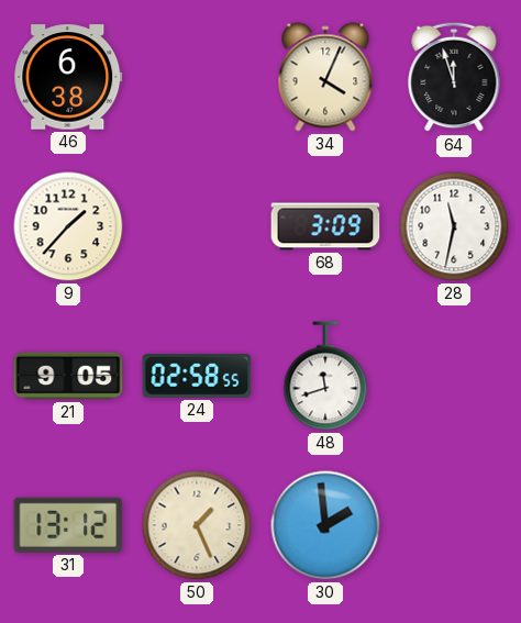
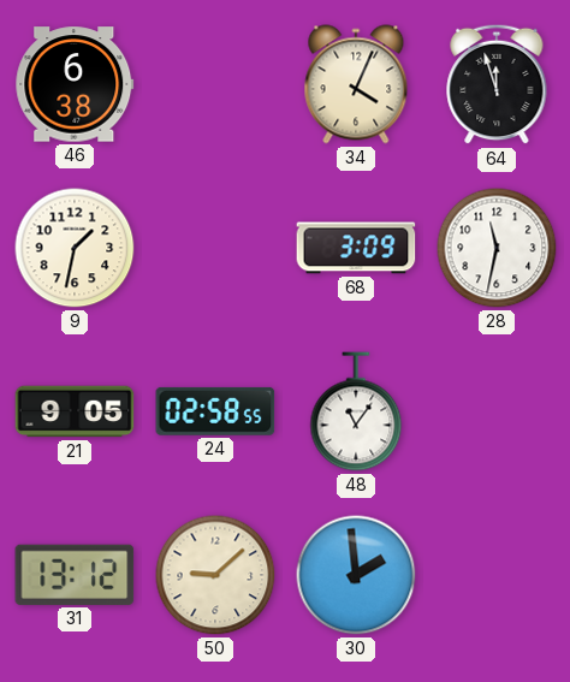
9: 1:37 -> 1:32 (75, 248)
48: 11:42 -> 11:06 (356, 411)
50: 1:26 -> 9:08 (215, 575)
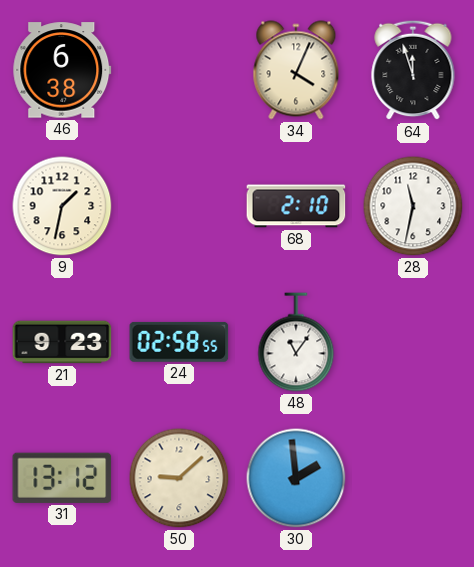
68: 3:09 -> 2:10 (296, 206)
21: 9:05 -> 9:23 (62, 342)
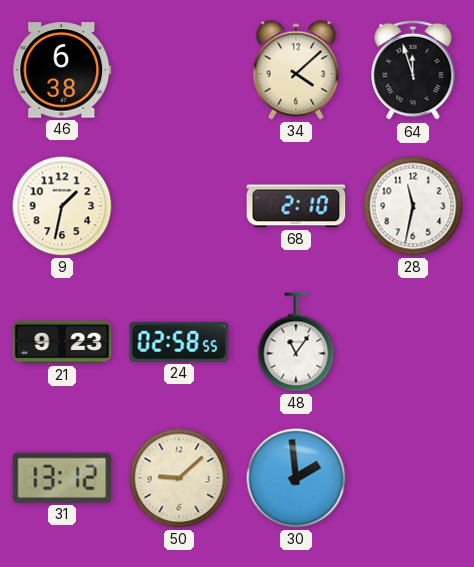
34: 4:04 -> 4:08 (296, 70)
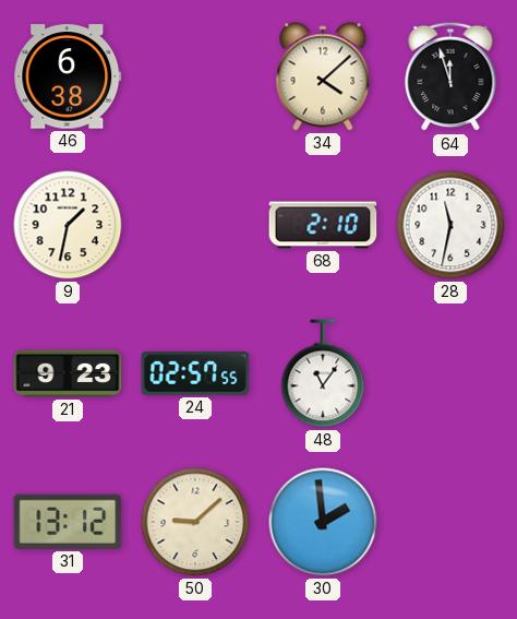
24: 02:58 -> 02:57 (195, 373)
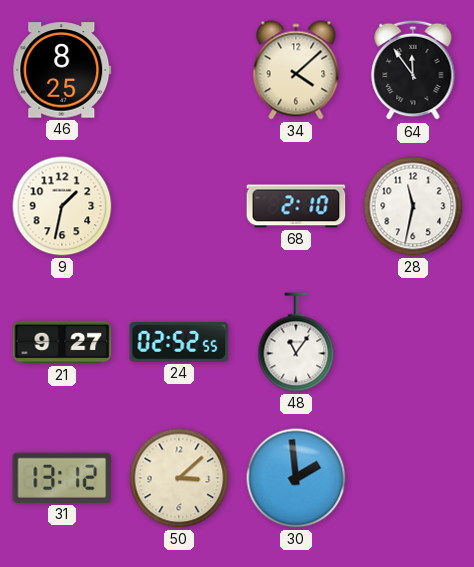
46: 6:38 -> 8:25 (62, 70)
64: 11:57 -> 11:54 (413, 70)
21: 9:23 -> 9:27 (62, 342)
24: 02:57 -> 02:52 (179, 342)
50: 9:08 -> 3:08 (179, 478)
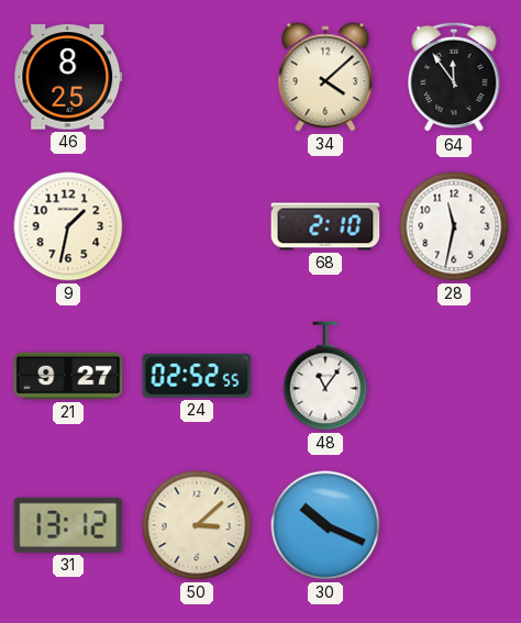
30: 1:59 -> 10:19 (325, 525)
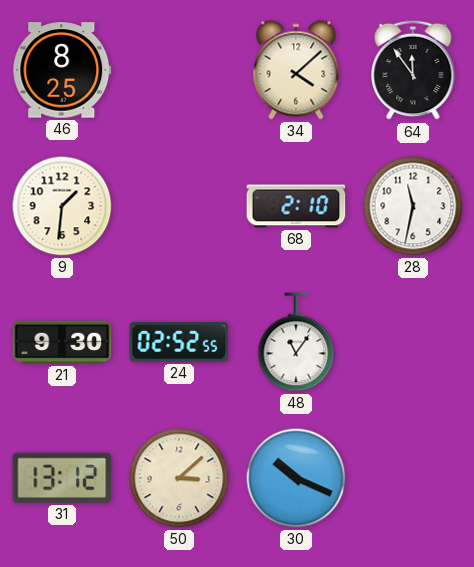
9: 1:32 -> 1:31 (62, 206)
21: 9:27 -> 9:30 (62, 342)
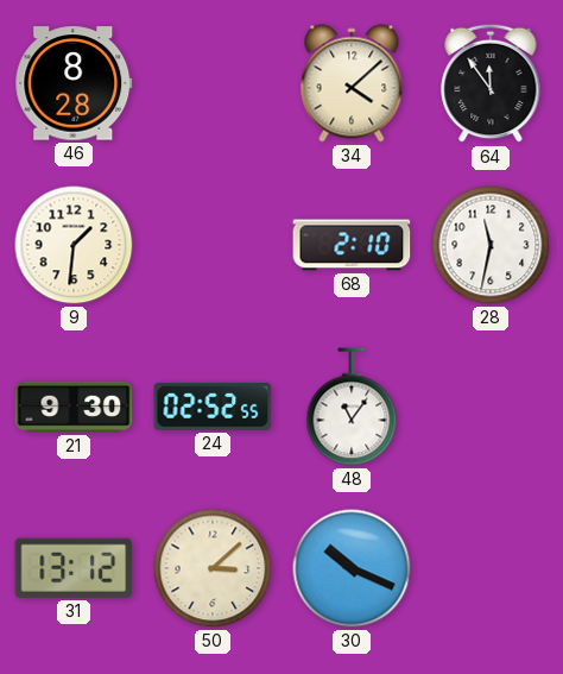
46: 8:25 -> 8:28 (74, 83)
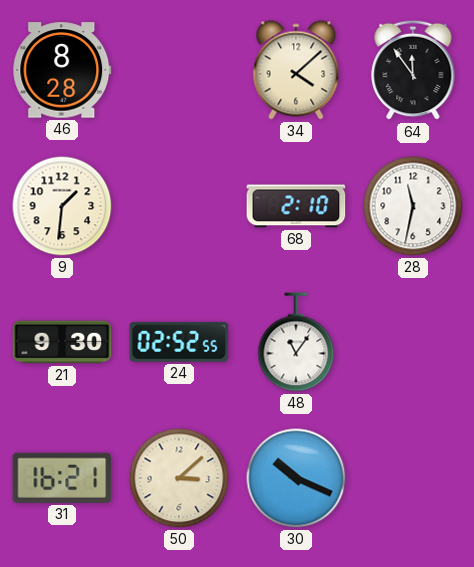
31: 13:12 -> 16:21 (62, 478)
